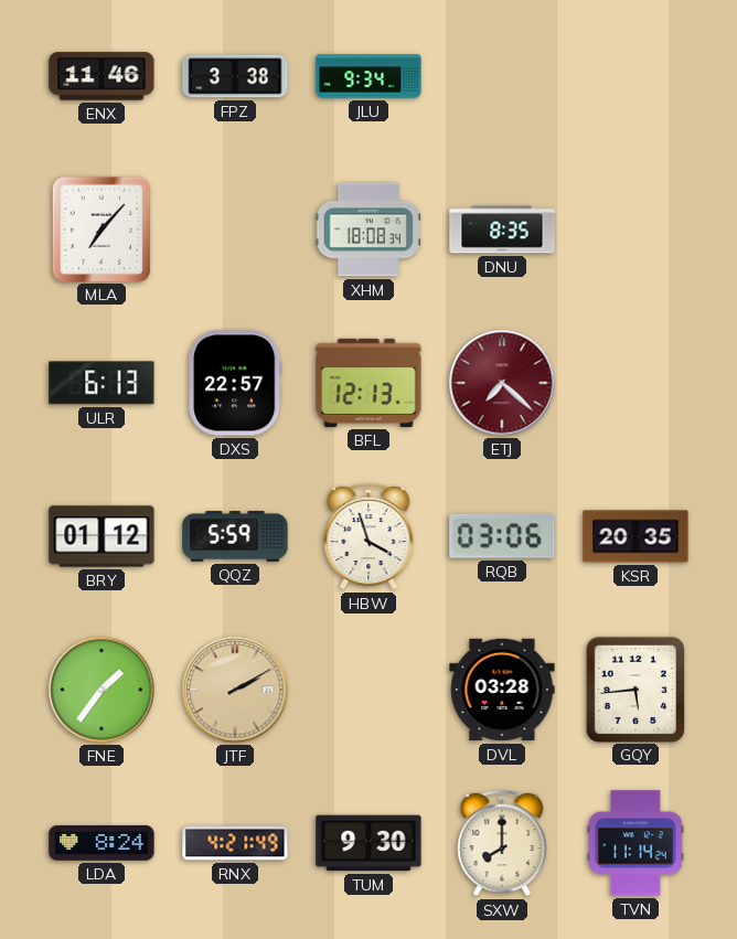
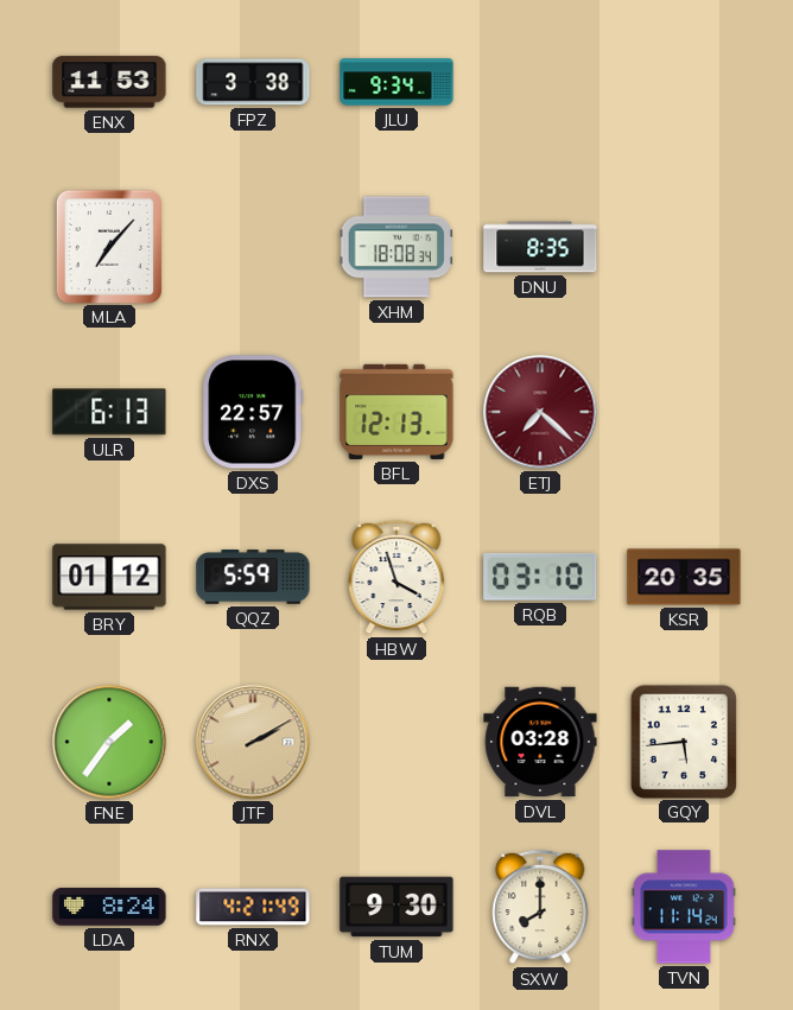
ENX: 11:46 -> 11:53 (109, 82)
RQB: 03:06 -> 03:10 (540, 577)
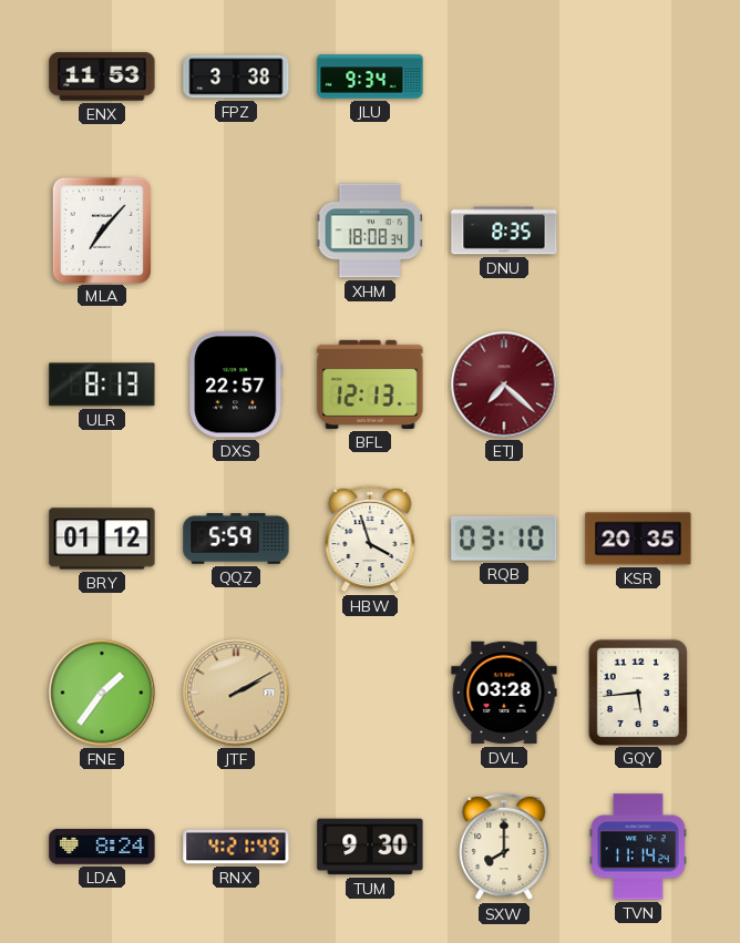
ULR: 6:13 -> 8:13 (102, 385)
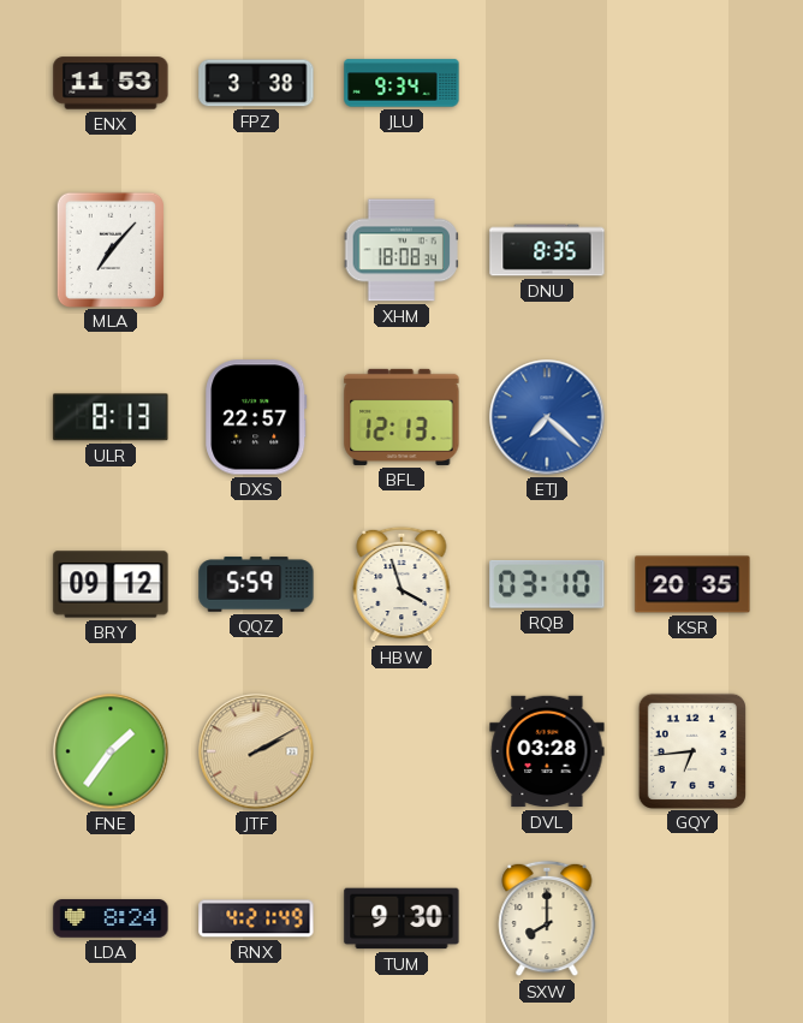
ETJ dial: burgundy -> blue (547, 417)
BRY: 01:12 -> 09:12 (111, 584)
GQY: 5:44 -> 6:44 (692, 750)
TVN: 11:14 -> none (638, 847)
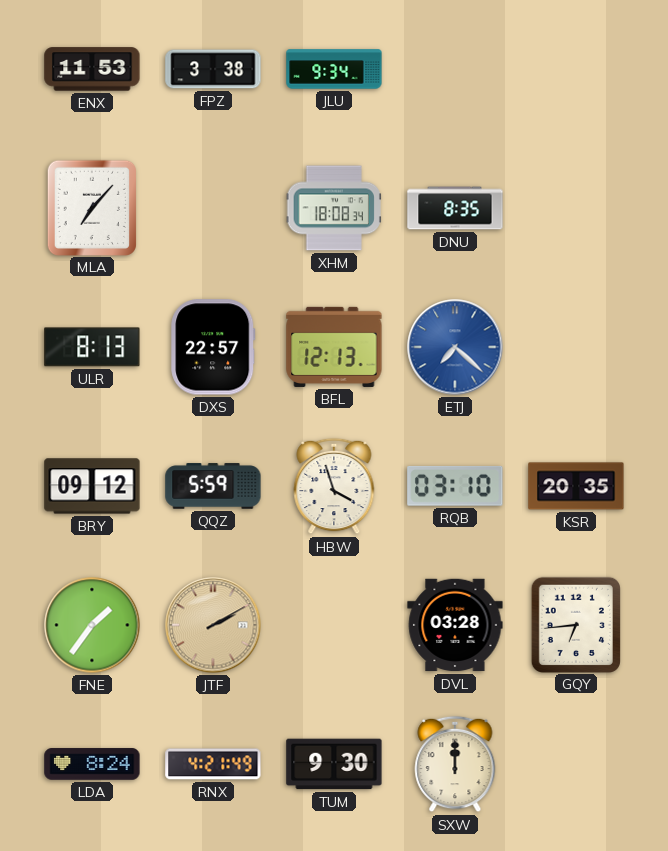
SXW: 8:00 -> 12:00 (455, 764)
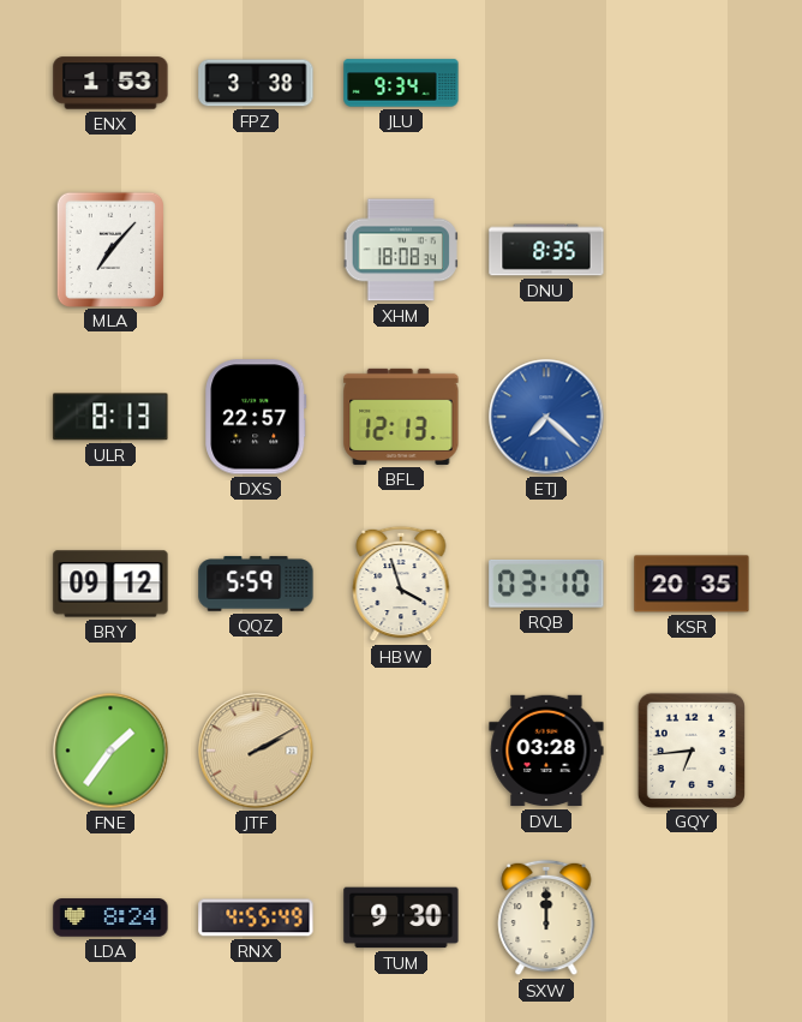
ENX: 11:53 -> 1:53 (110, 83)
RNX: 4:21 -> 4:55 (256, 918)
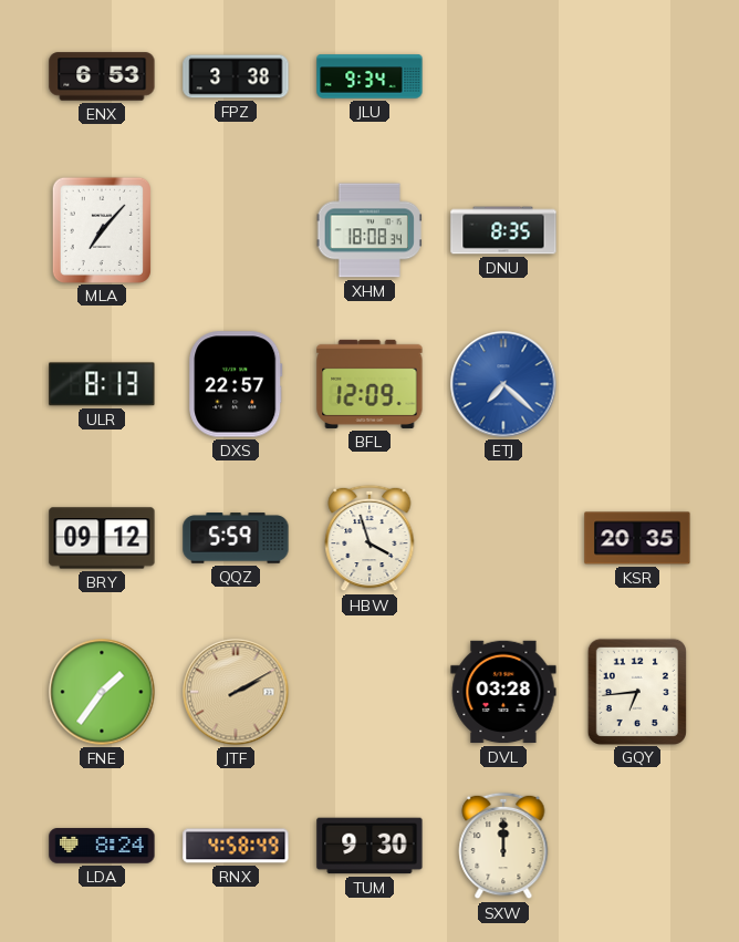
ENX: 1:53 -> 6:53 (102, 76)
BFL: 12:13 -> 12:09 (369, 384)
RQB: 03:10 -> none (546, 584)
RNX: 4:55 -> 4:58 (236, 846)
